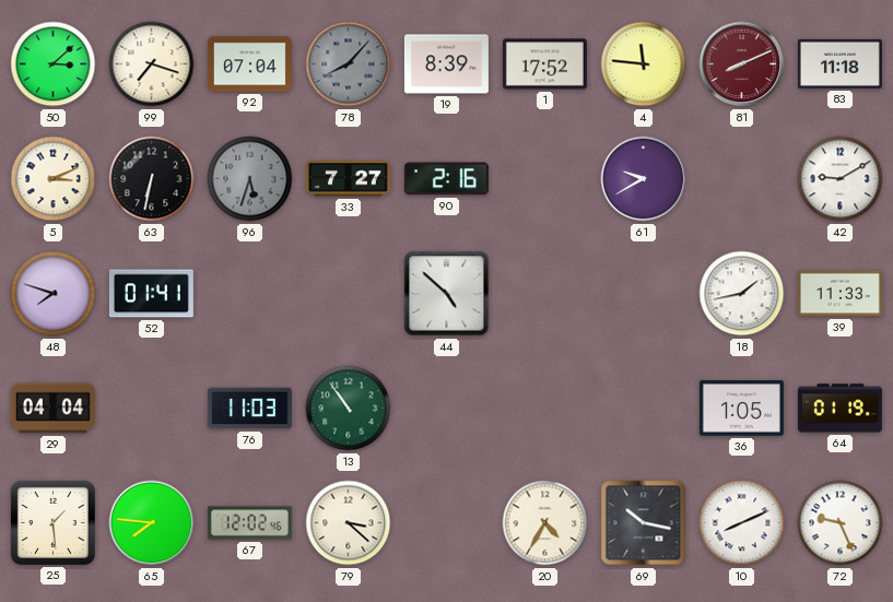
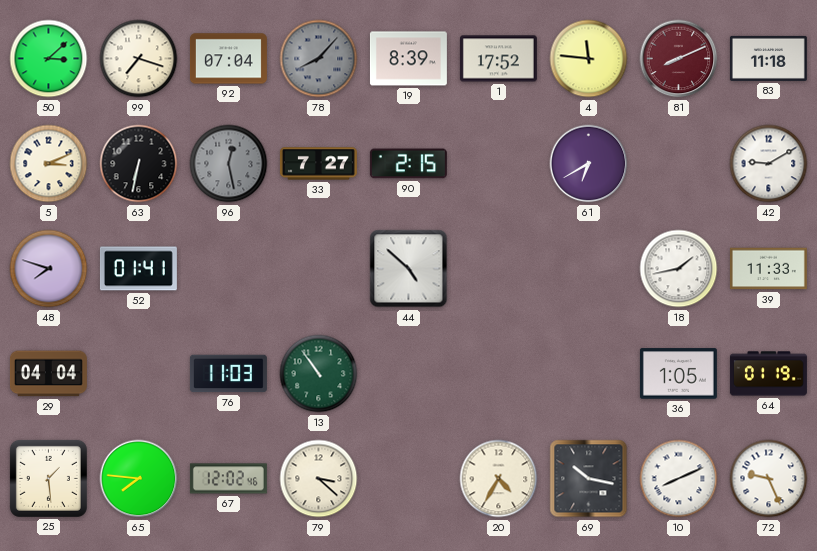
96: 5:33 -> 12:28 (229, 164)
90: 2:16 -> 2:15 (408, 164)
61: 9:40 -> 6:40 (589, 164)
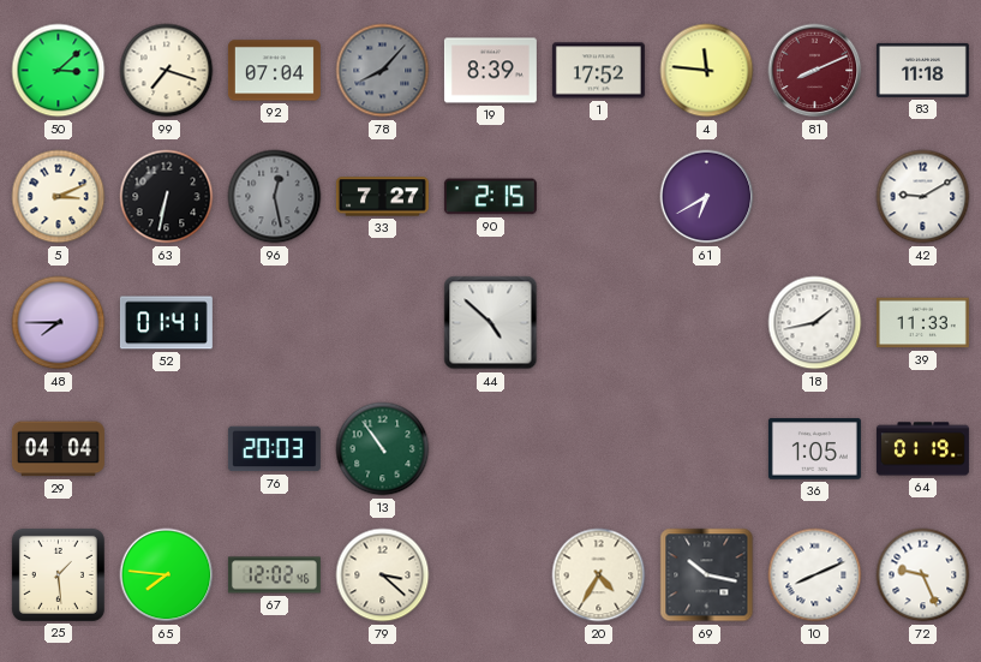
48: 7:48 -> 7:45 (59, 323)
76: 11:03 -> 20:03 (274, 449)
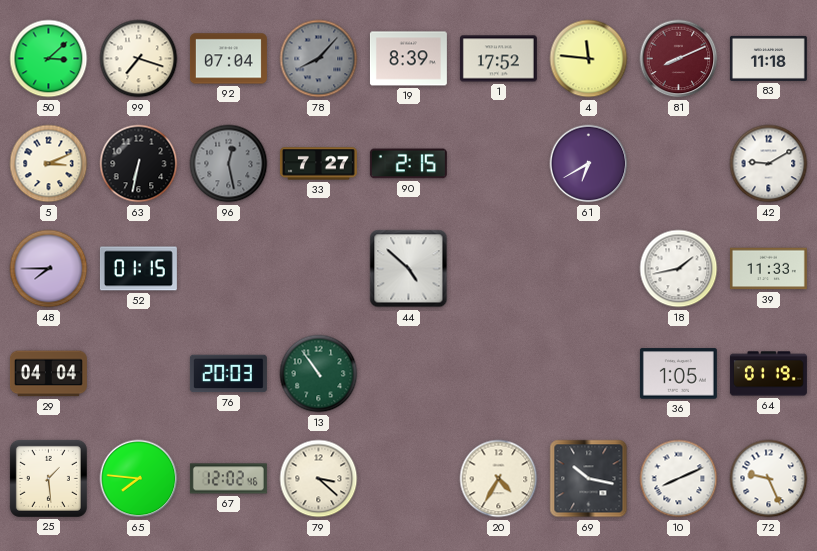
52: 01:41 -> 01:15 (138, 269)
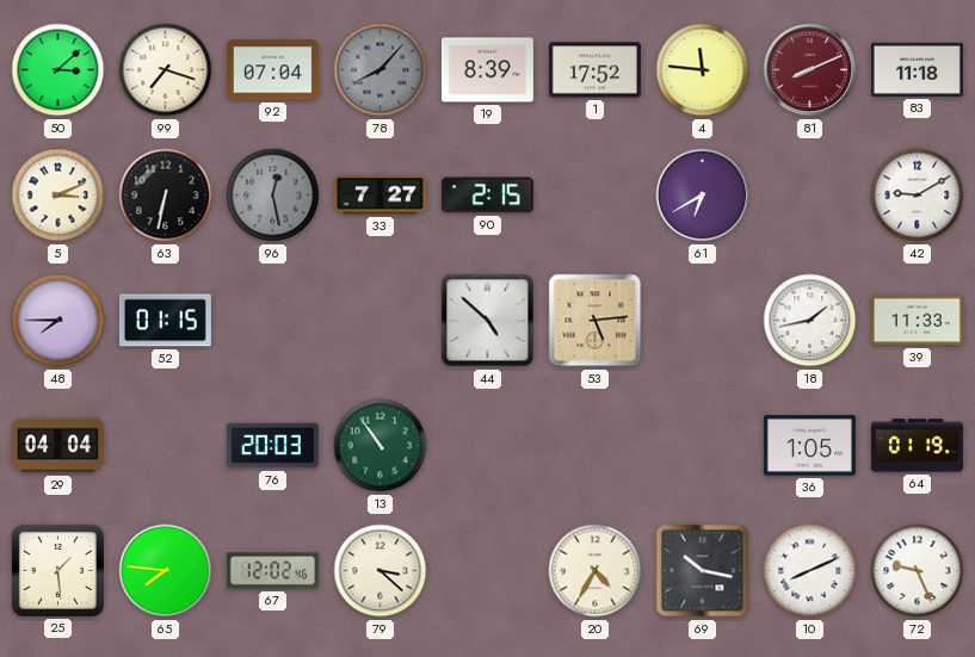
53: none -> 5:14 (596, 321)
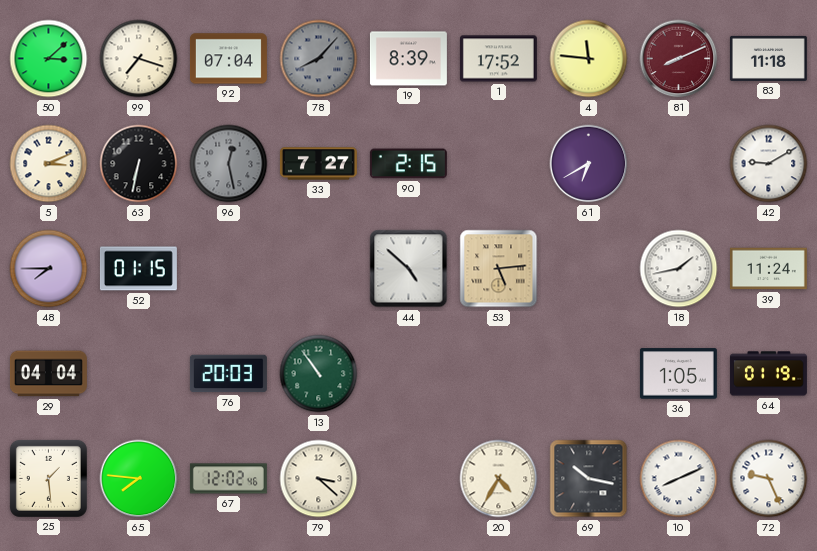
39: 11:33 -> 11:24 (768, 269)
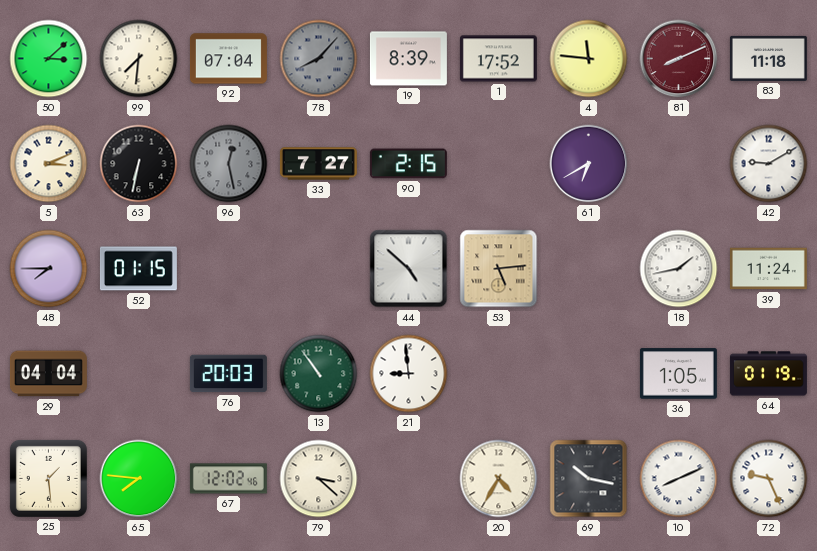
99: 7:18 -> 7:31 (139, 59)
21: none -> 8:59 (409, 374)
